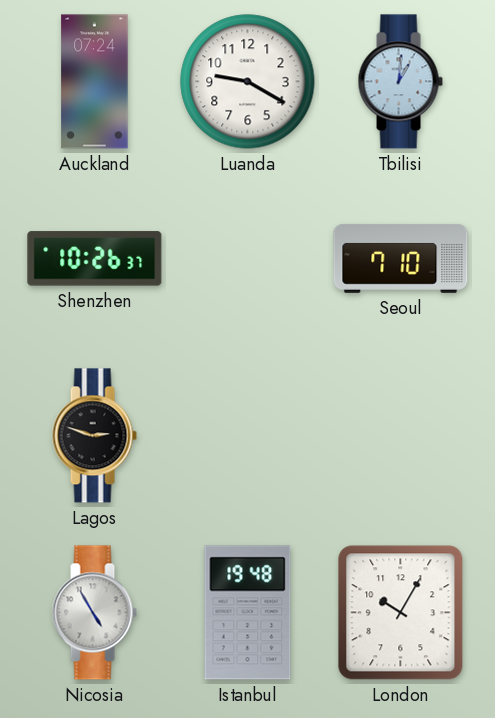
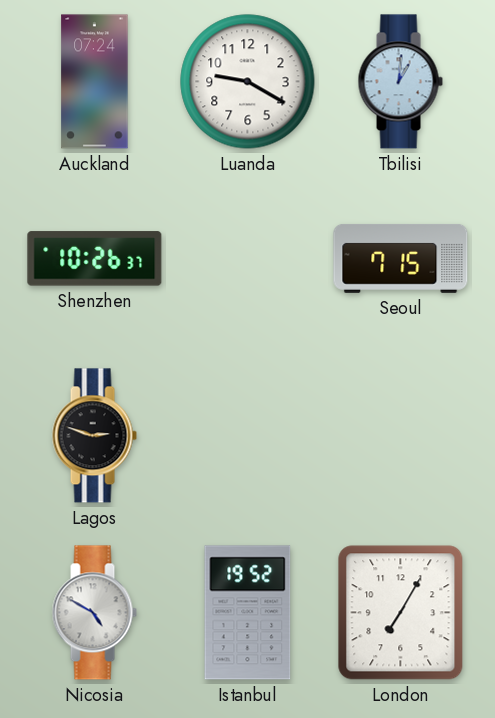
Seoul: 7:10 -> 7:15 (401, 258)
Nicosia: 4:55 -> 4:50 (94, 613)
Istanbul: 19:48 -> 19:52 (248, 613)
London: 10:05 -> 7:05 (401, 613)
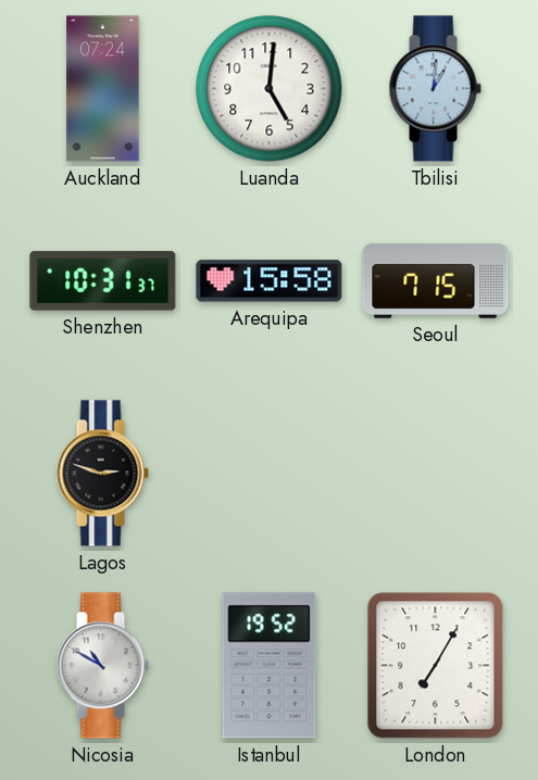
Luanda: 9:20 -> 5:01 (270, 89)
Shenzhen: 10:26 -> 10:31 (103, 281)
Arequipa: none -> 15:58 (270, 281)
Nicosia: 4:50 -> 10:50 (102, 666)
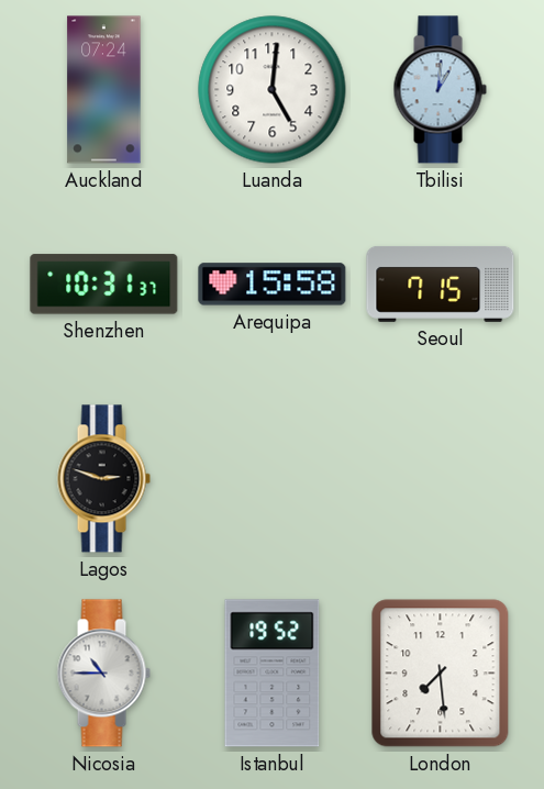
Nicosia: 10:50 -> 10:45 (103, 674)
London: 7:05 -> 7:29 (441, 674)
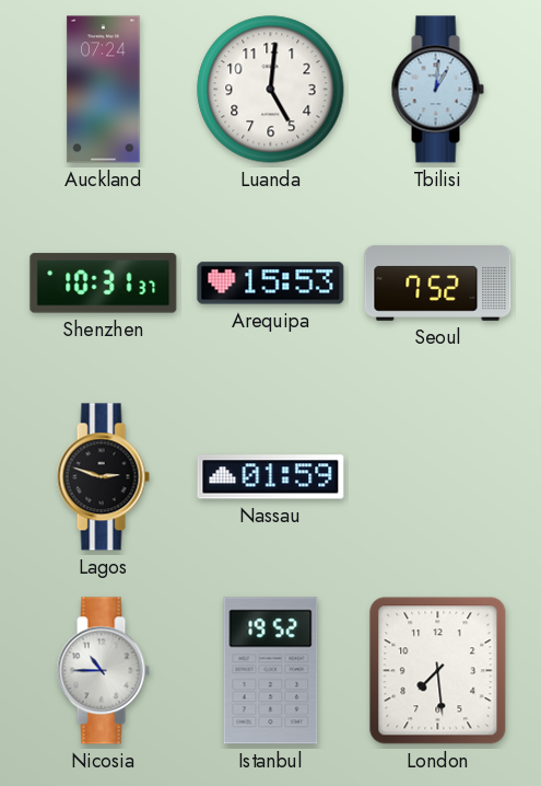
Arequipa: 15:58 -> 15:53 (271, 284)
Seoul: 7:15 -> 7:52 (438, 282)
Nassau: none -> 01:59 (271, 477)
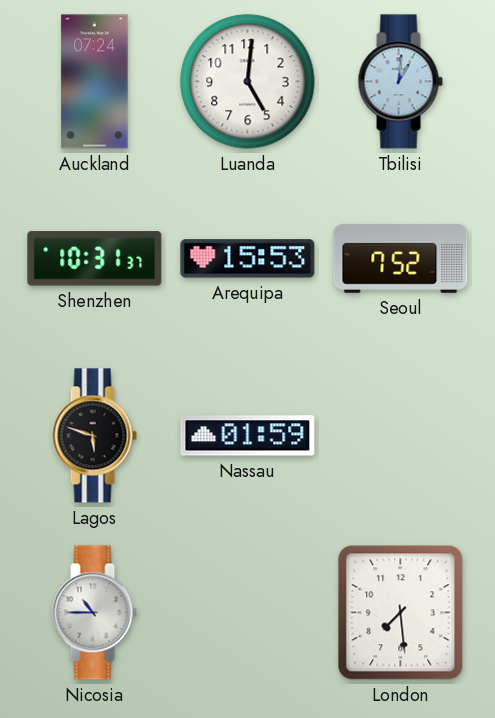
Lagos: 2:48 -> 5:48 (94, 436)
Istanbul: 19:52 -> none (271, 671)
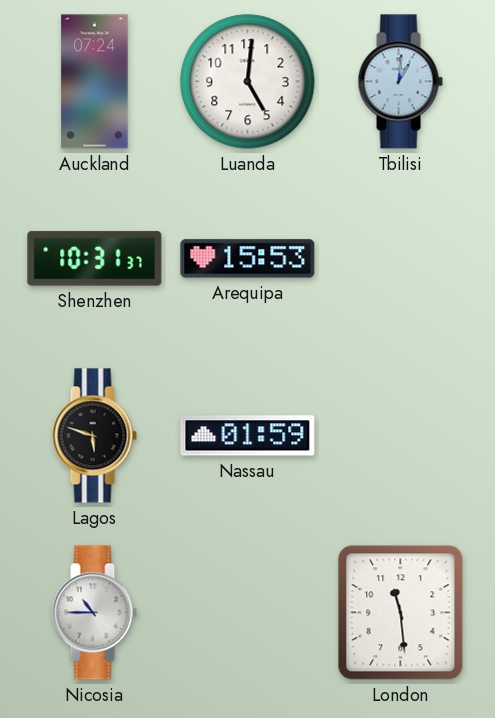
Seoul: 7:52 -> none (401, 258)
London: 7:29 -> 11:29 (401, 613)
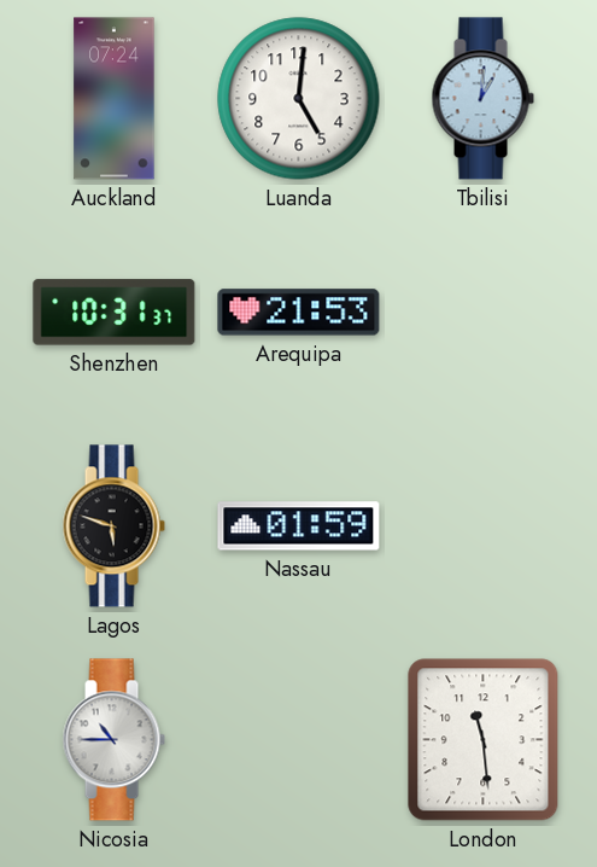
Arequipa: 15:53 -> 21:53 (299, 313)
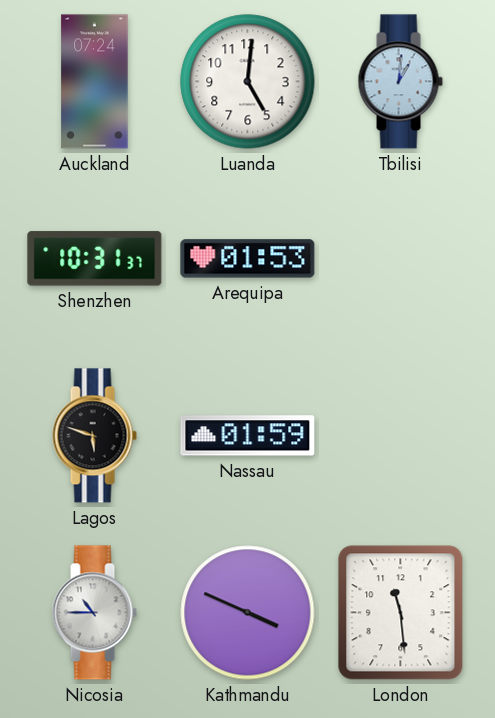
Arequipa: 21:53 -> 01:53 (248, 259)
Kathmandu: none -> 3:49 (248, 613)
